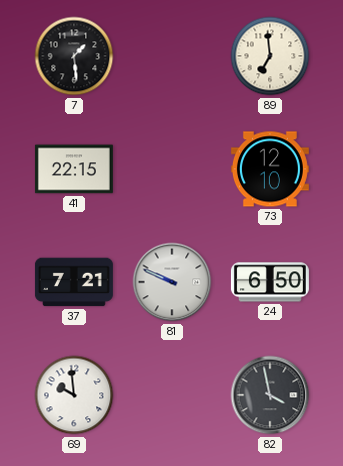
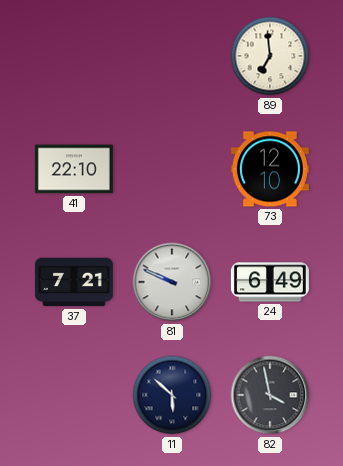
7: 1:29 -> none (74, 56)
41: 22:15 -> 22:10 (74, 169)
24: 6:50 -> 6:49 (270, 282)
69: 9:59 -> none (74, 395)
11: none -> 5:52 (172, 395)
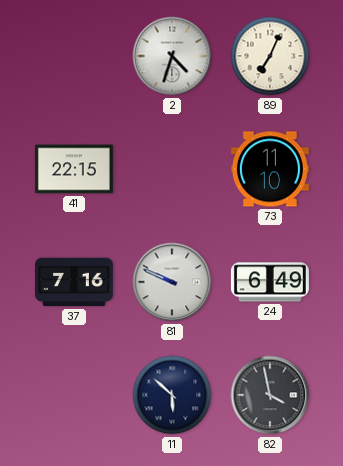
2: none -> 4:33 (172, 56)
89: 6:59 -> 7:04 (270, 56)
41: 22:10 -> 22:15 (74, 169)
73: 12:10 -> 11:10 (270, 169)
37: 7:21 -> 7:16 (74, 282)
